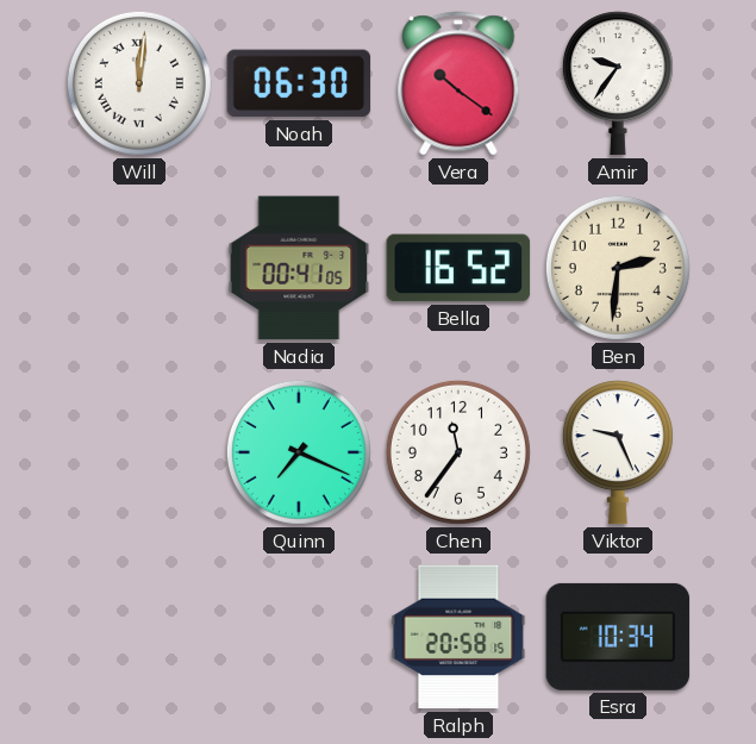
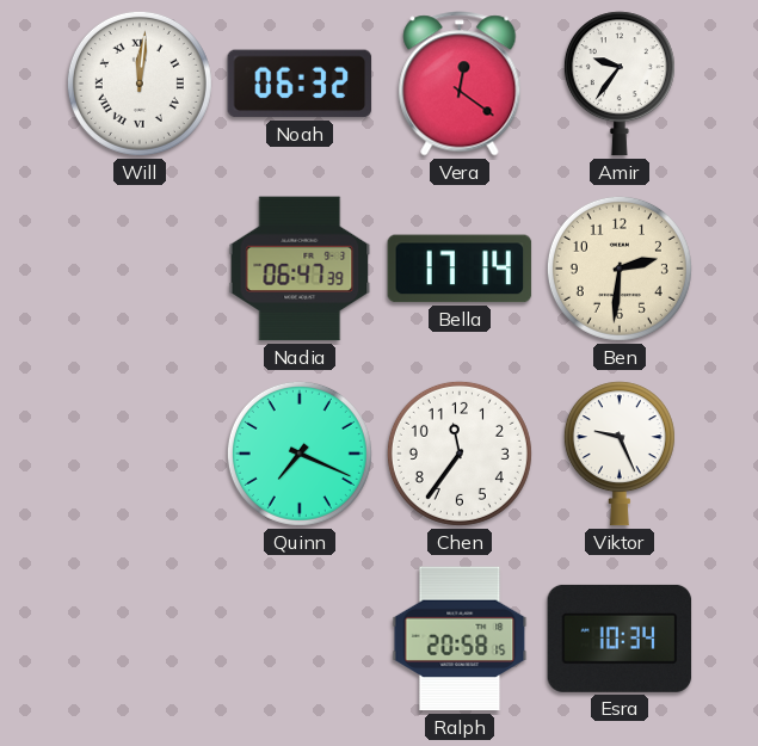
Noah: 06:30 -> 06:32 (300, 84)
Vera: 10:21 -> 12:21 (460, 84)
Nadia: 00:41 -> 06:47 (300, 269)
Bella: 16:52 -> 17:14 (460, 269)
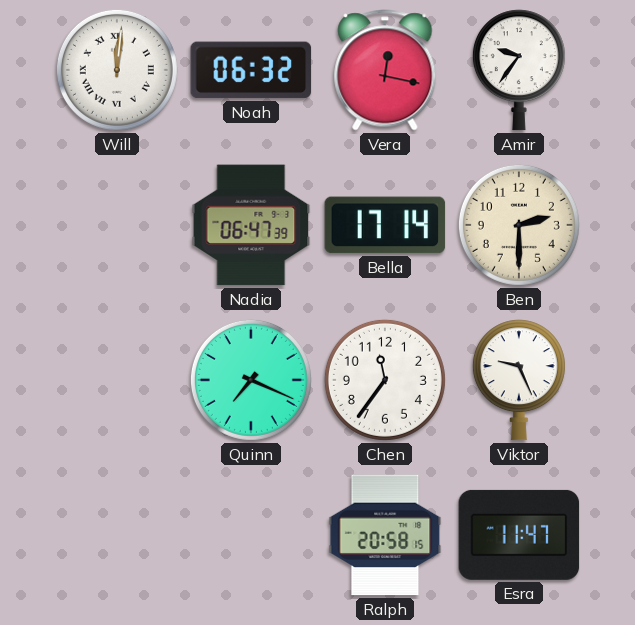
Vera: 12:21 -> 12:17 (385, 70)
Ben: 2:31 -> 2:30 (519, 225)
Esra: 10:34 -> 11:47 (519, 535)
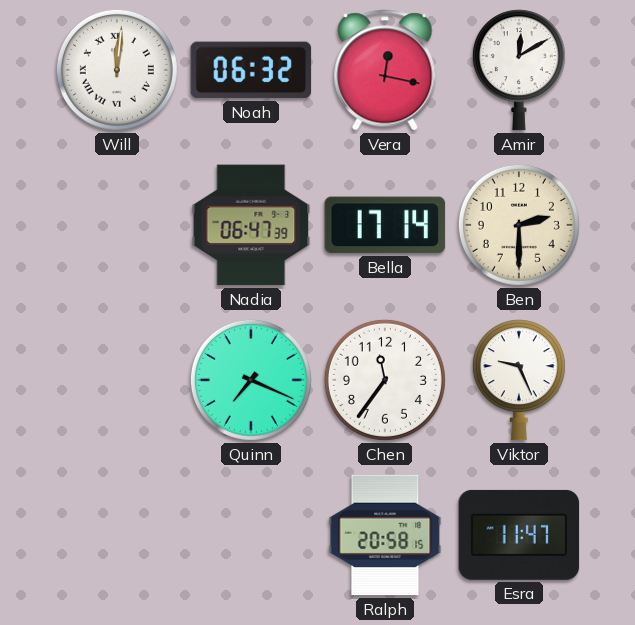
Amir: 9:36 -> 12:10 (519, 70)
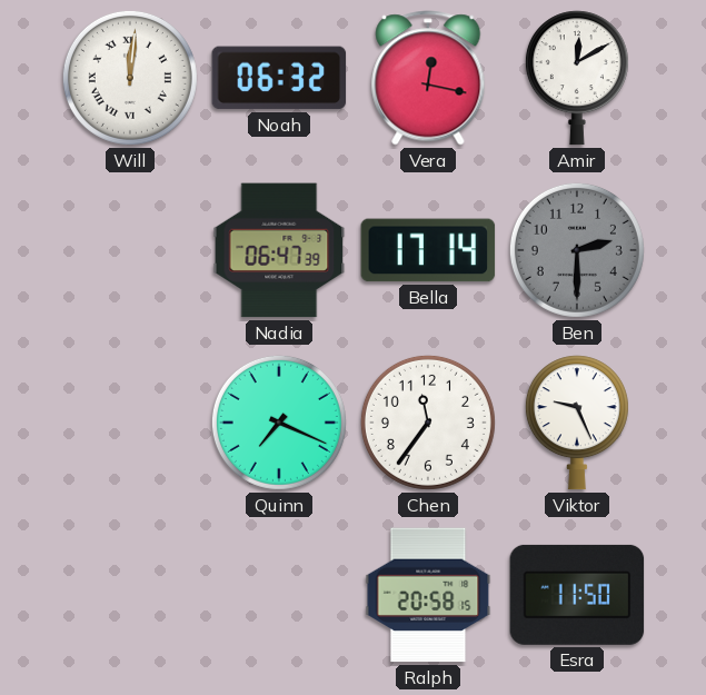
Ben dial: cream -> grey (577, 250)
Esra: 11:47 -> 11:50 (577, 595)
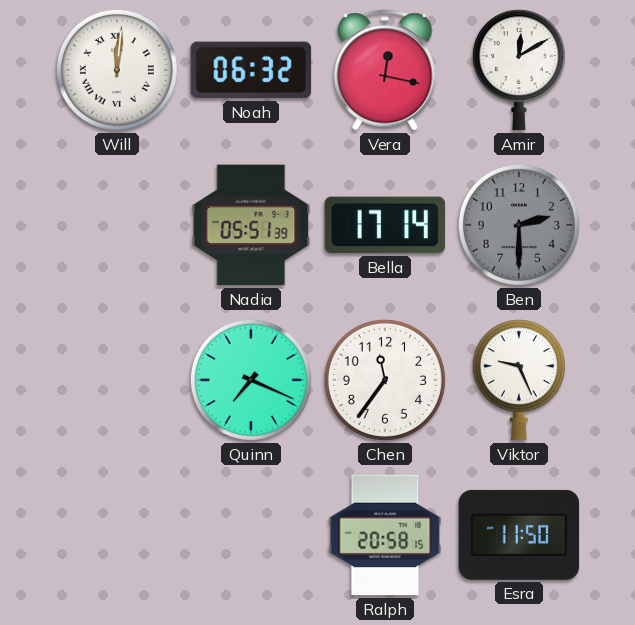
Nadia: 06:47 -> 05:51 (251, 225)
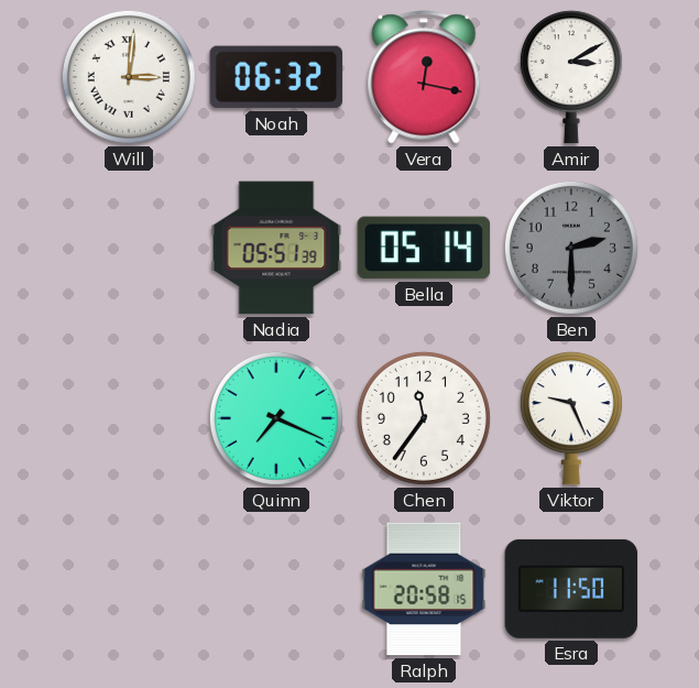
Will: 12:01 -> 3:01 (129, 77)
Amir: 12:10 -> 3:10 (571, 77)
Bella: 17:14 -> 05:14 (424, 248)
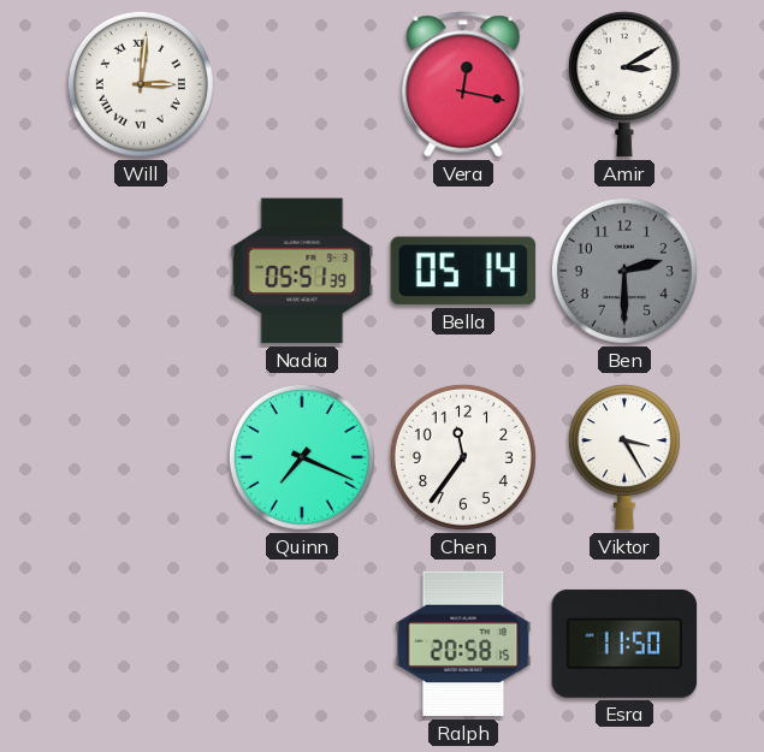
Noah: 06:32 -> none (276, 77)
Viktor: 9:26 -> 3:25 (624, 457)
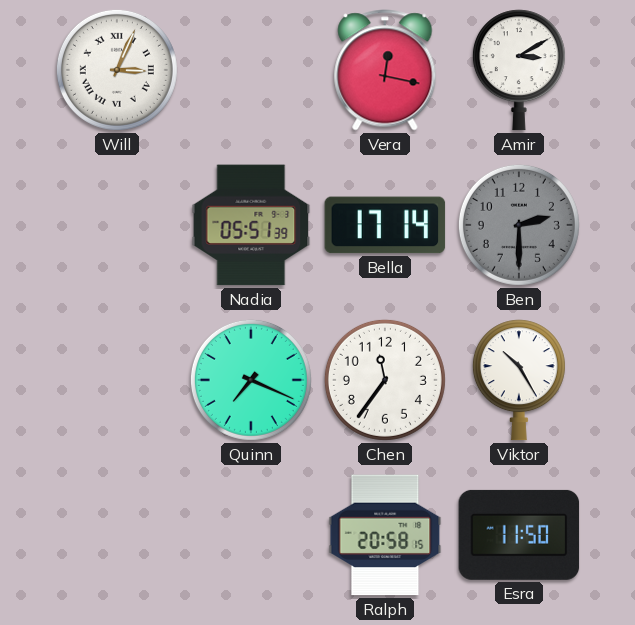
Will: 3:01 -> 3:04 (117, 70)
Bella: 05:14 -> 17:14 (385, 225)
Viktor: 3:25 -> 10:25 (519, 380)
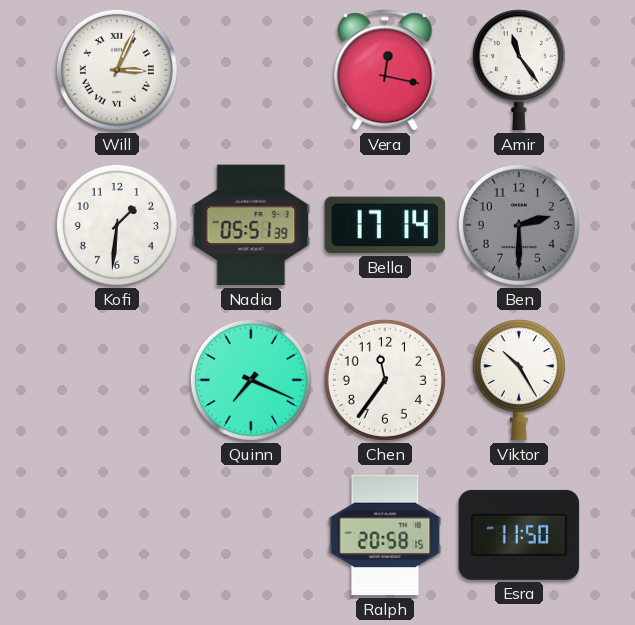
Amir: 3:10 -> 11:24 (519, 70)
Kofi: none -> 1:31 (117, 225)
